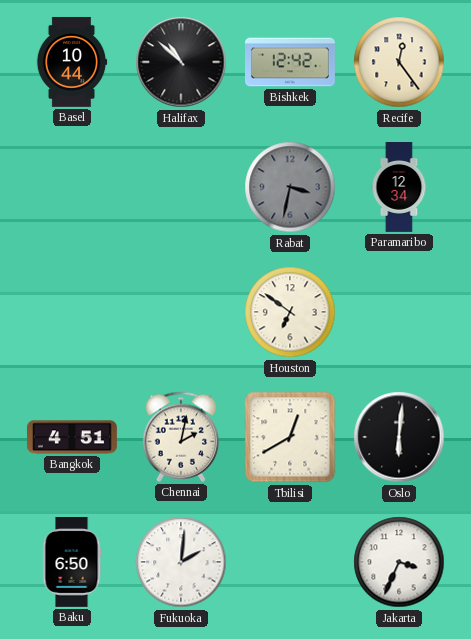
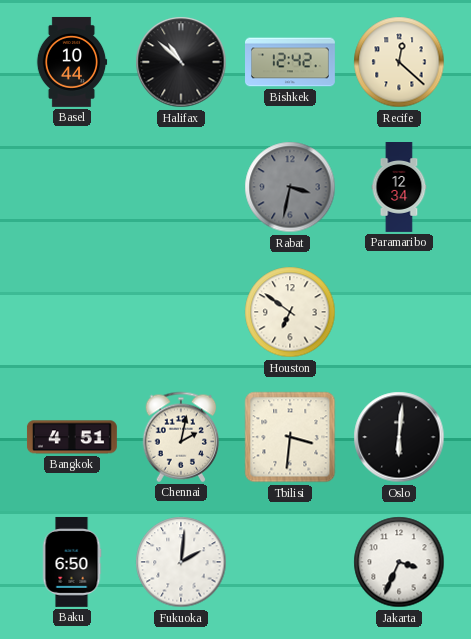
Recife: 12:24 -> 12:22 (399, 62)
Tbilisi: 12:40 -> 3:31 (290, 437)
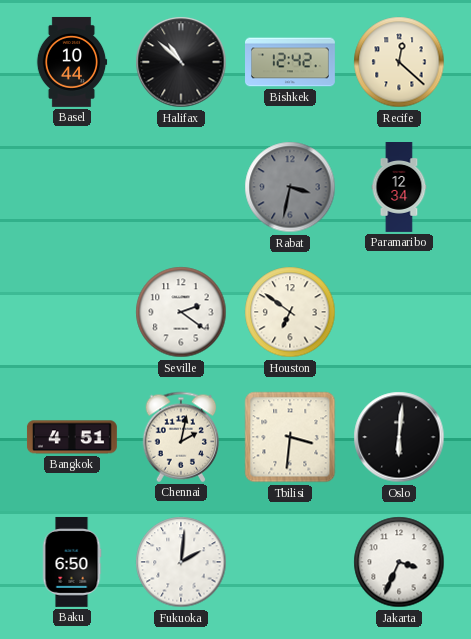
Seville: none -> 2:21 (181, 312)
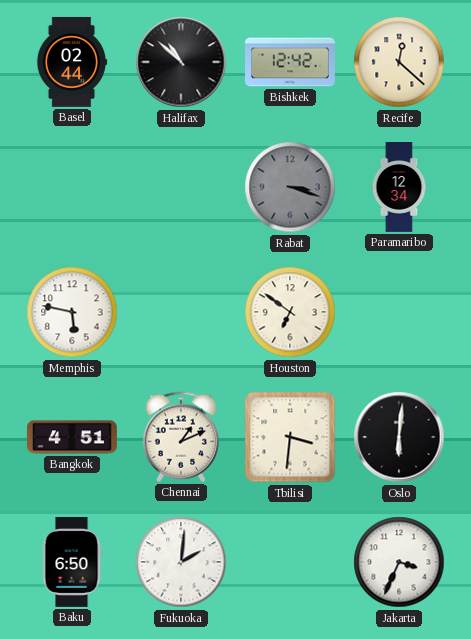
Basel: 10:44 -> 02:44 (72, 62)
Rabat: 3:32 -> 3:18 (290, 187)
Memphis: none -> 5:47 (72, 312)
Seville: 2:21 -> none (181, 312)
Chennai: 2:02 -> 1:11 (181, 437)
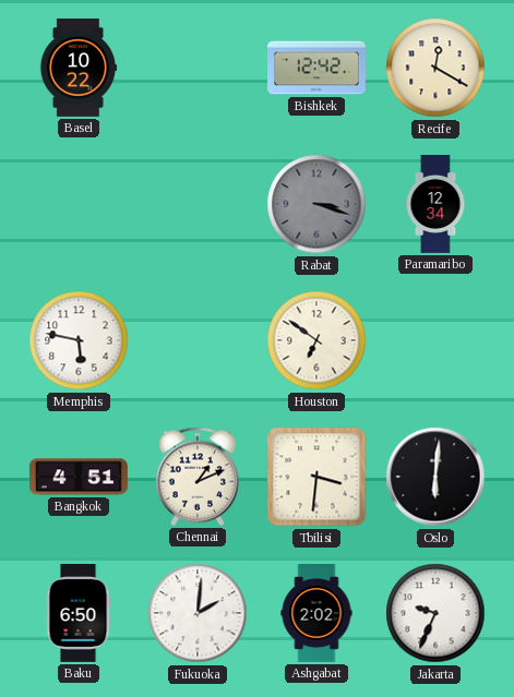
Basel: 02:44 -> 10:22 (79, 68)
Halifax: 10:52 -> none (181, 62)
Recife: 12:22 -> 12:20 (435, 68)
Ashgabat: none -> 2:02 (316, 614)
Jakarta: 3:34 -> 9:34 (435, 613)
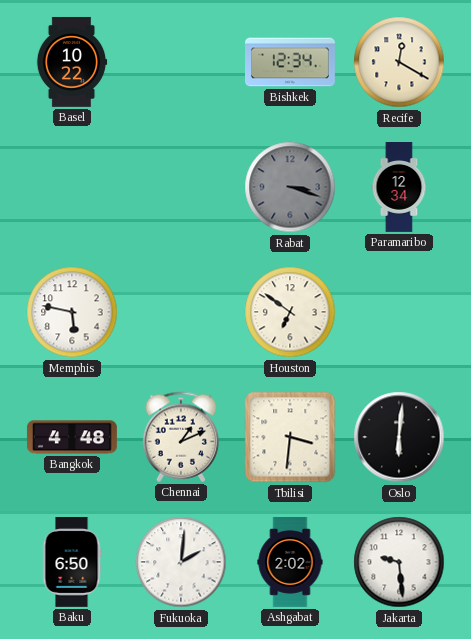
Bishkek: 12:42 -> 12:34 (291, 62)
Bangkok: 4:51 -> 4:48 (72, 437)
Jakarta: 9:34 -> 9:29 (399, 562)
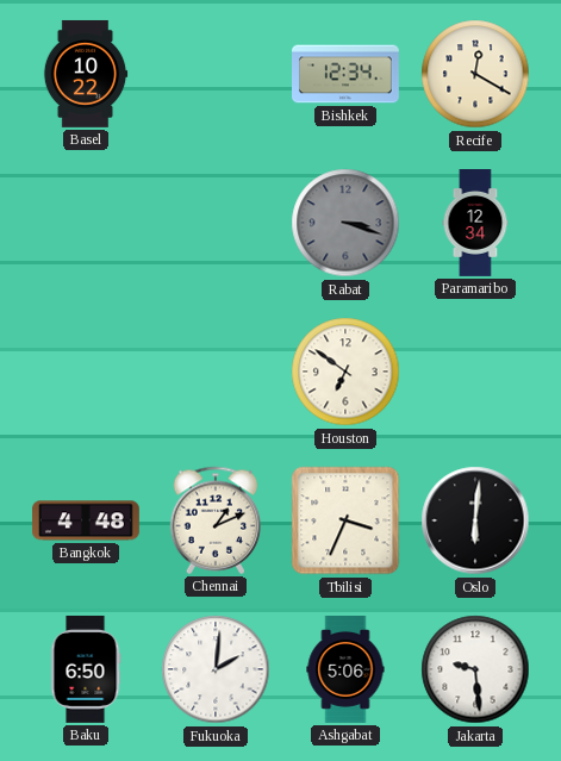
Memphis: 5:47 -> none (72, 312)
Tbilisi: 3:31 -> 3:34 (345, 520)
Ashgabat: 2:02 -> 5:06 (345, 670)
